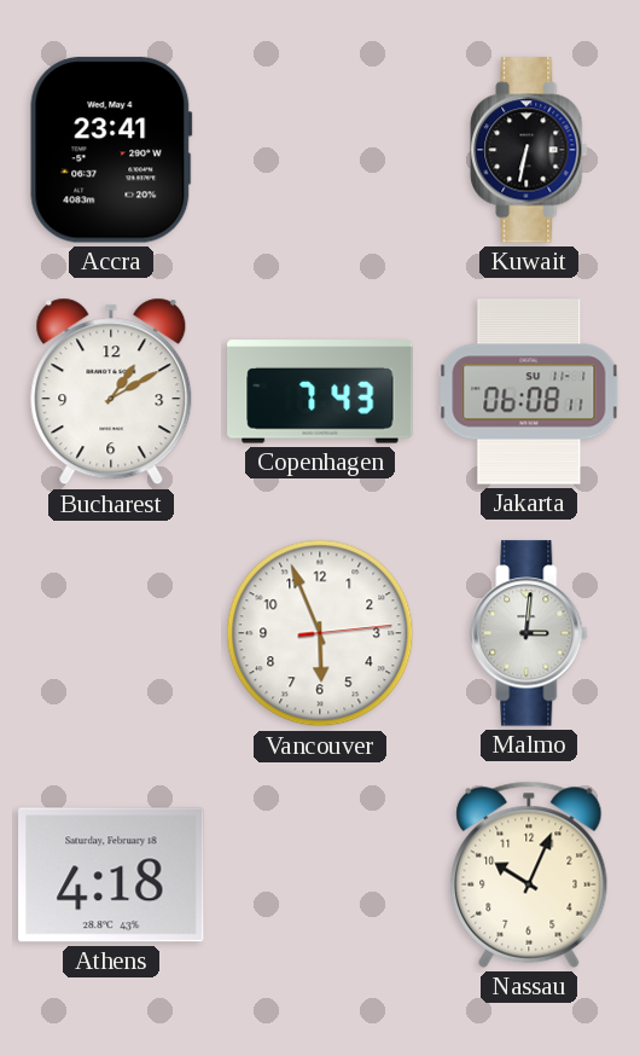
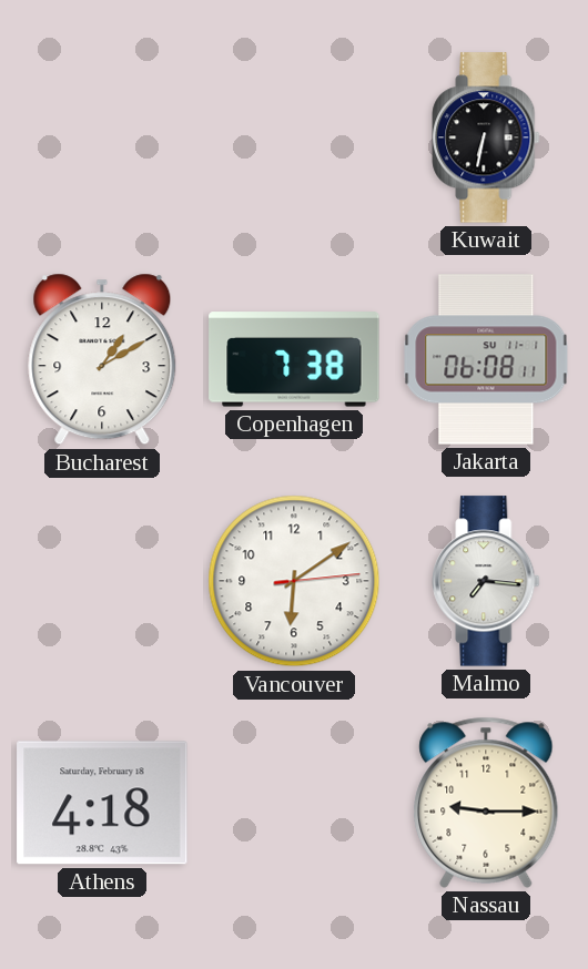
Accra: 23:41 -> none (111, 150)
Copenhagen: 7:43 -> 7:38 (294, 359)
Vancouver: 5:56 -> 6:09 (294, 581)
Malmo: 3:01 -> 7:16 (486, 581)
Nassau: 10:04 -> 9:15 (486, 803)
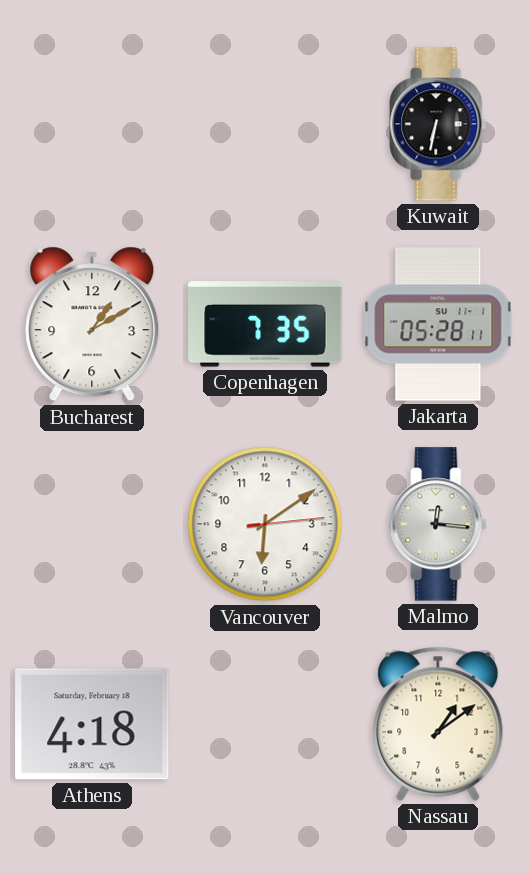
Copenhagen: 7:38 -> 7:35 (265, 324)
Jakarta: 06:08 -> 05:28 (438, 324)
Malmo: 7:16 -> 12:16 (438, 524)
Nassau: 9:15 -> 1:09 (438, 724)
